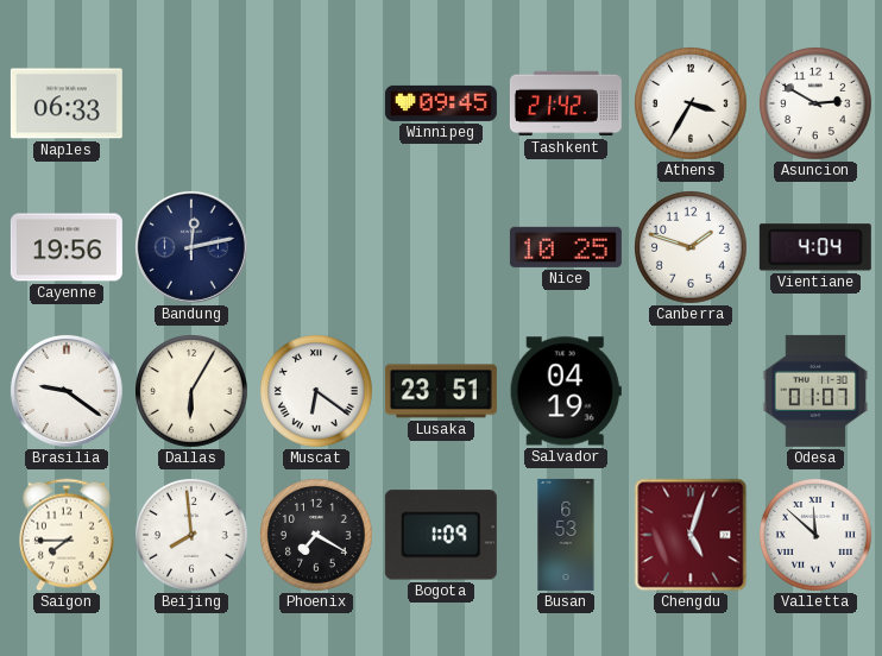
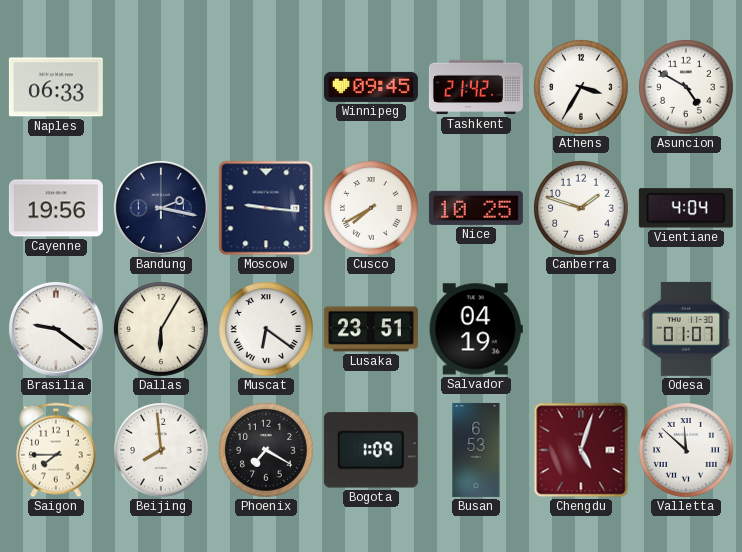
Asuncion: 2:50 -> 4:50 (687, 88)
Bandung: 12:13 -> 2:17 (161, 208)
Moscow: none -> 9:16 (266, 208)
Cusco: none -> 7:40 (372, 209)
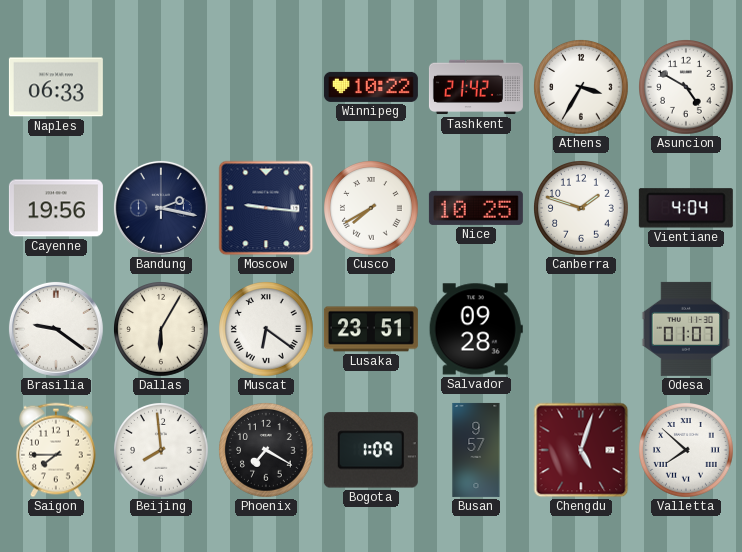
Winnipeg: 09:45 -> 10:22 (371, 87)
Salvador: 04:19 -> 09:28 (476, 329)
Busan: 6:53 -> 9:57 (476, 450)
Valletta: 11:52 -> 7:52 (687, 451)
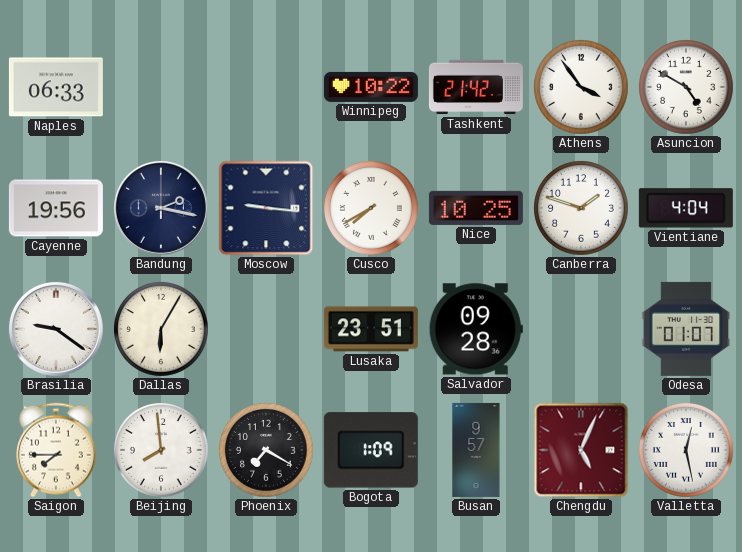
Athens: 3:35 -> 3:54 (582, 88)
Muscat: 6:21 -> none (267, 330)
Chengdu: 5:03 -> 5:04 (581, 450)
Valletta: 7:52 -> 12:28 (687, 451)
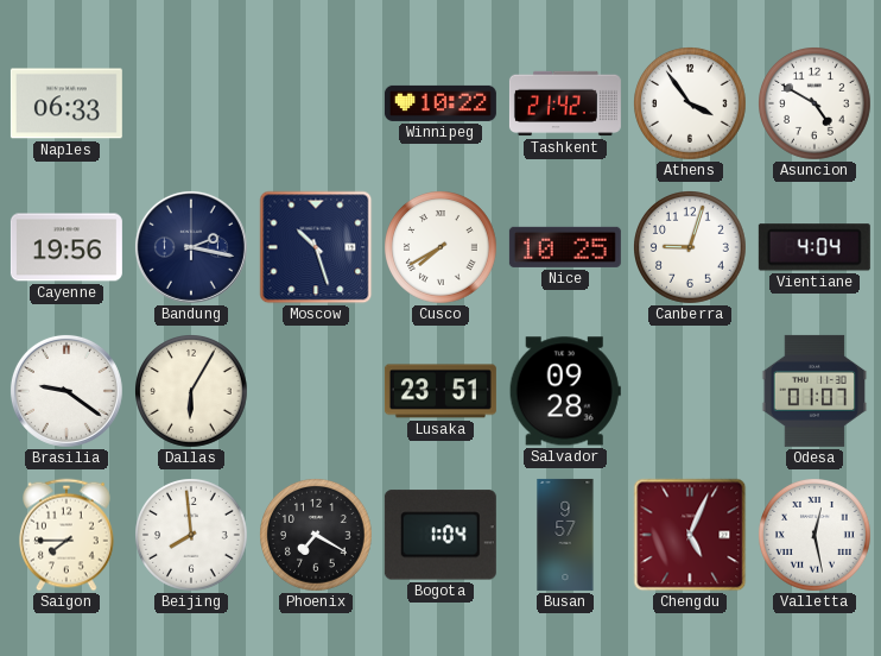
Moscow: 9:16 -> 10:27 (316, 247)
Canberra: 1:48 -> 9:03 (691, 248)
Bogota: 1:09 -> 1:04 (441, 535)
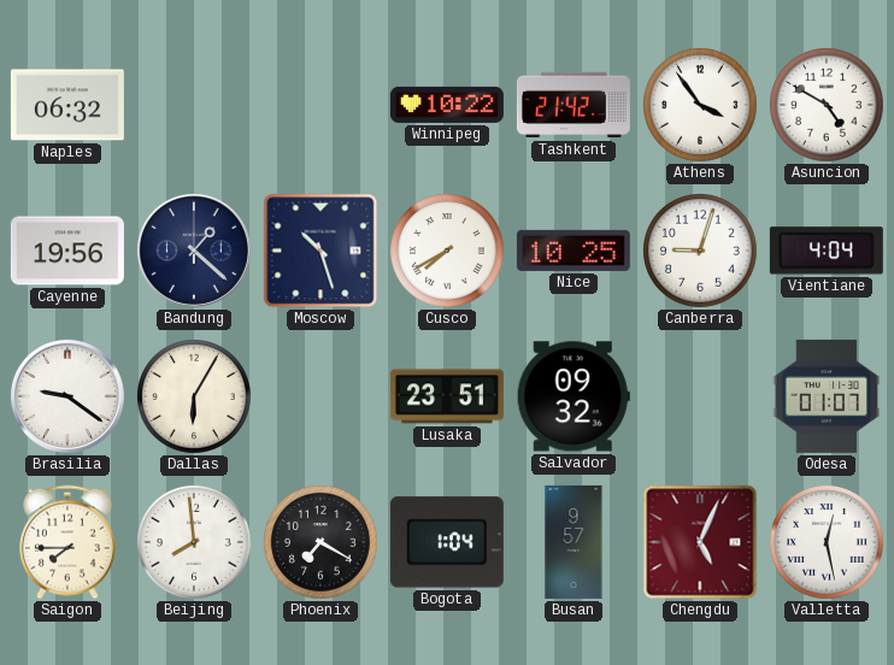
Naples: 06:33 -> 06:32 (67, 105)
Bandung: 2:17 -> 1:22 (194, 251)
Salvador: 09:28 -> 09:32 (574, 396)
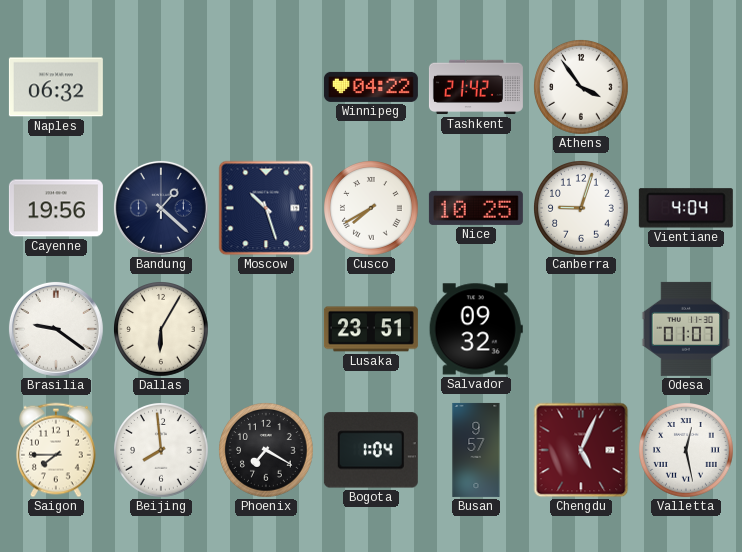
Winnipeg: 10:22 -> 04:22 (371, 87)
Asuncion: 4:50 -> none (828, 106)
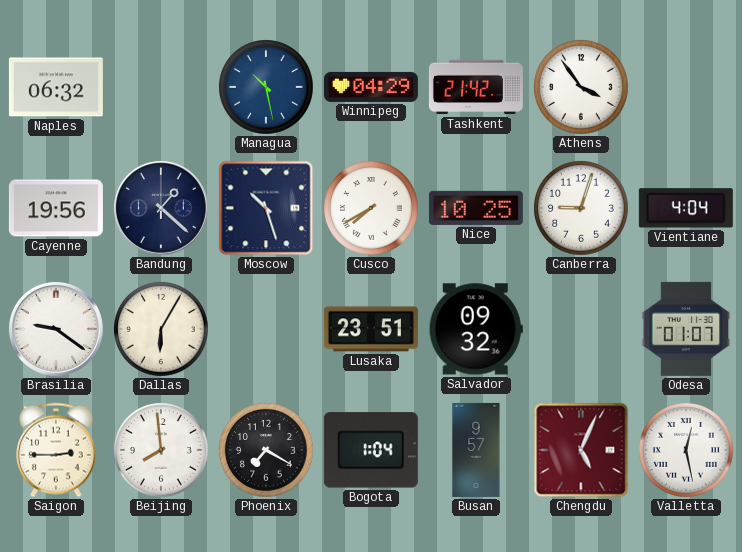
Managua: none -> 10:28 (267, 88)
Winnipeg: 04:22 -> 04:29 (371, 87)
Saigon: 7:45 -> 2:45 (57, 450)
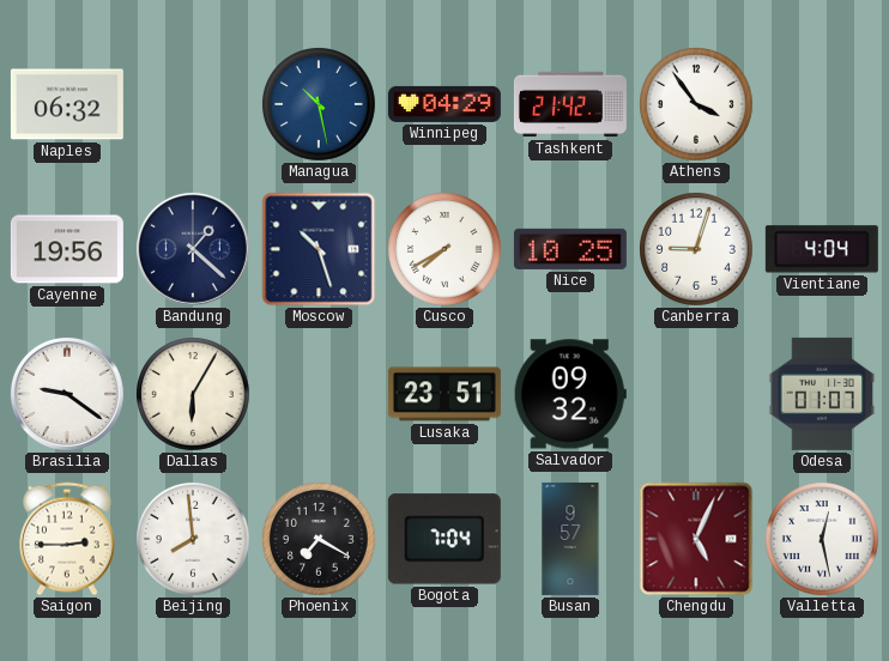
Bogota: 1:04 -> 7:04 (444, 539)
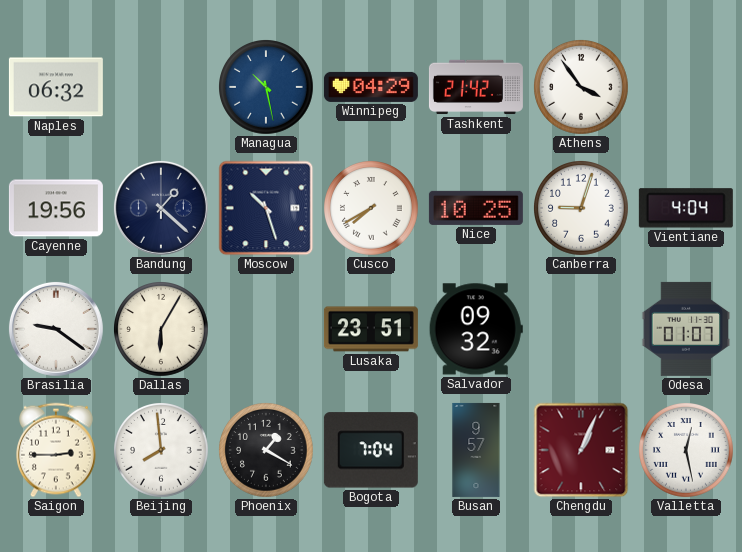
Phoenix: 7:20 -> 1:20 (267, 451)
Chengdu: 5:04 -> 1:04 (581, 450)
